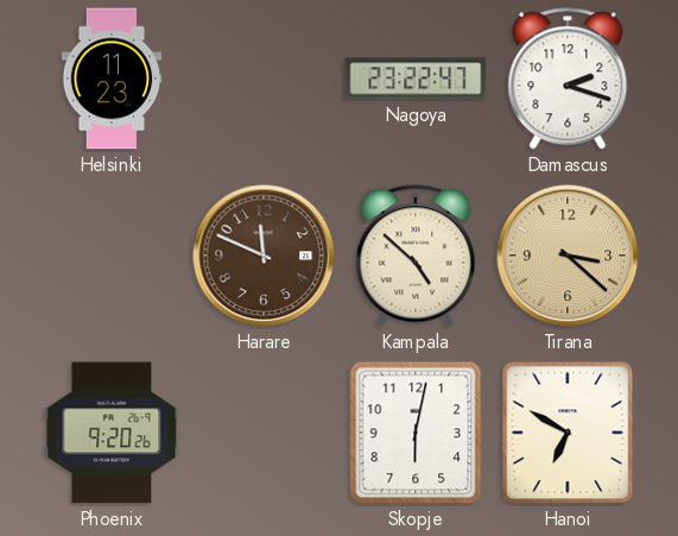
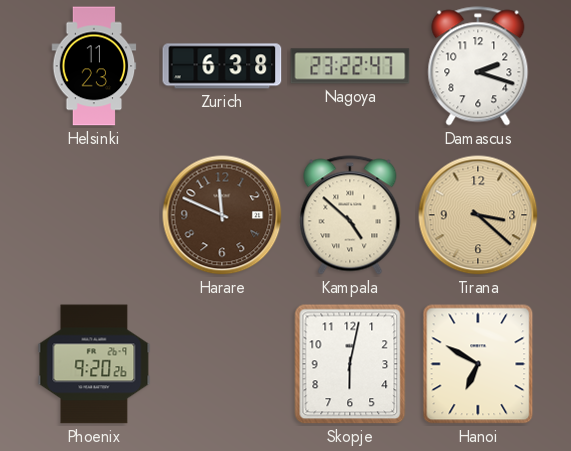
Zurich: none -> 6:38 (222, 66)
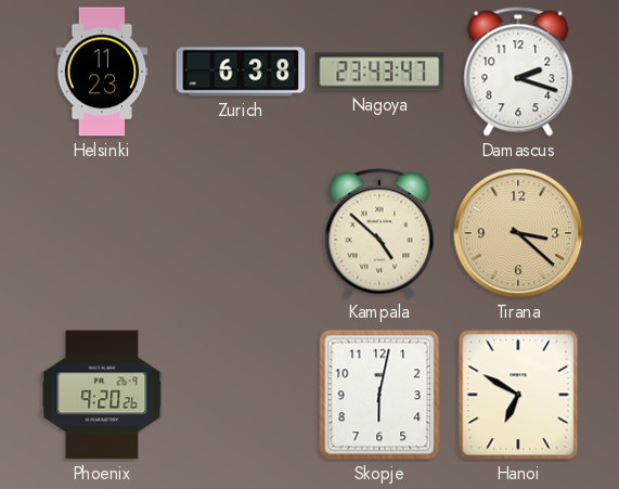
Nagoya: 23:22 -> 23:43 (379, 72)
Harare: 11:49 -> none (222, 215)
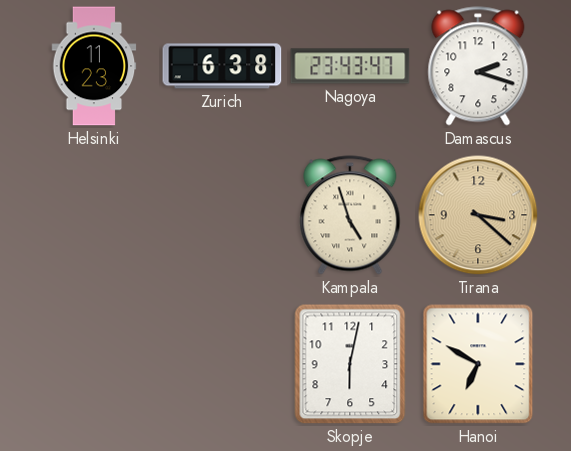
Kampala: 4:52 -> 4:57 (350, 215)
Phoenix: 9:20 -> none (102, 395)
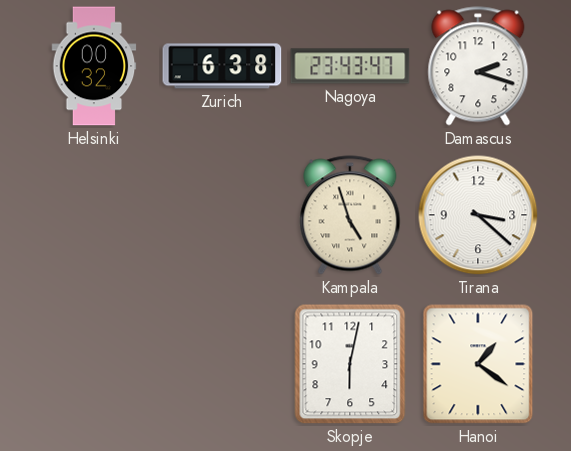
Helsinki: 11:23 -> 00:32 (94, 66)
Tirana dial: champagne -> white (478, 215)
Hanoi: 6:50 -> 1:21 (478, 364)
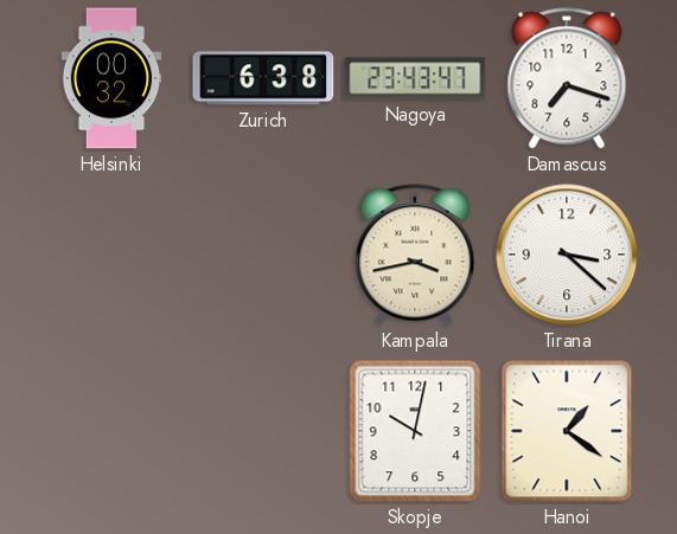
Damascus: 2:18 -> 7:18 (567, 78)
Kampala: 4:57 -> 3:43 (415, 255)
Skopje: 6:02 -> 10:02 (415, 431)
